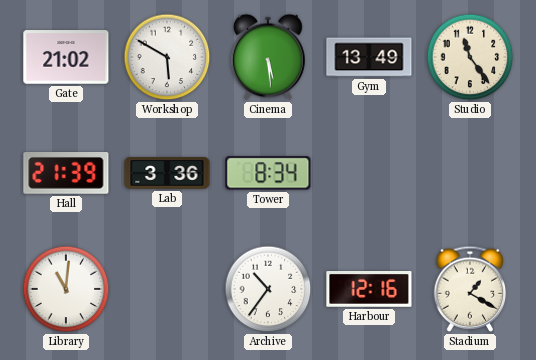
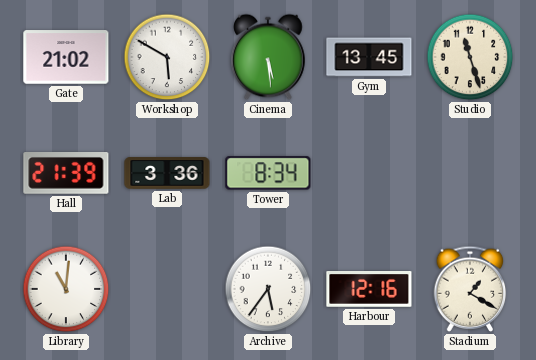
Gym: 13:49 -> 13:45 (369, 57)
Studio: 11:24 -> 11:27 (470, 57)
Archive: 10:36 -> 5:36 (268, 289)
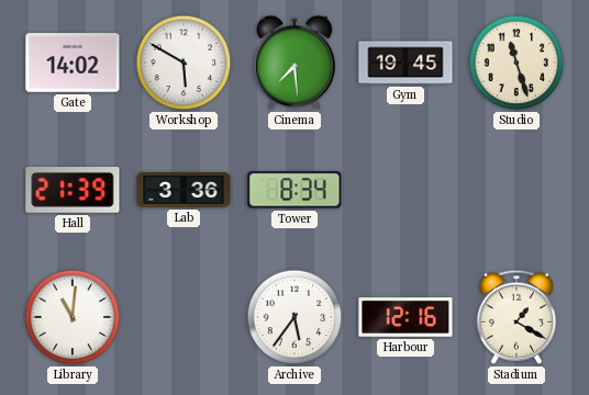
Gate: 21:02 -> 14:02 (73, 63)
Cinema: 5:29 -> 7:29 (294, 63)
Gym: 13:45 -> 19:45 (405, 63)
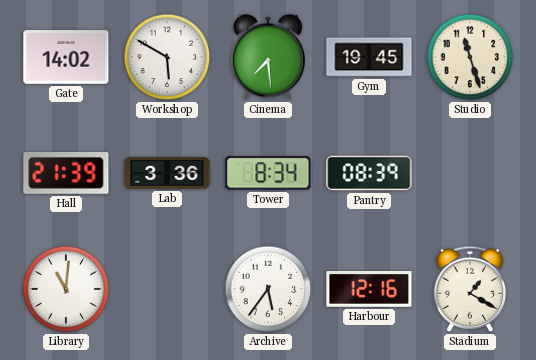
Pantry: none -> 08:39 (369, 173)
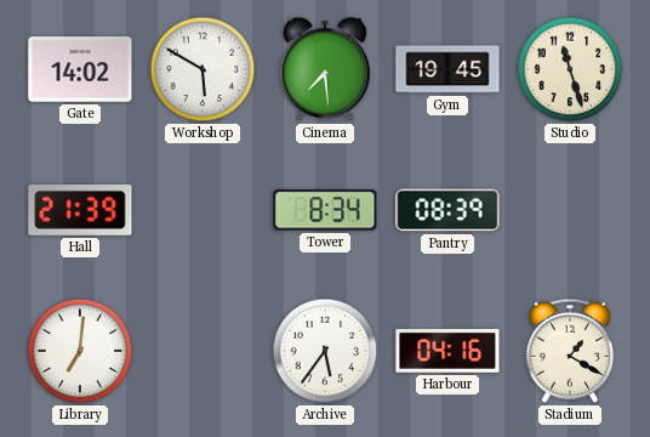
Lab: 3:36 -> none (167, 173)
Library: 11:01 -> 7:01 (80, 351)
Harbour: 12:16 -> 04:16 (447, 352)
